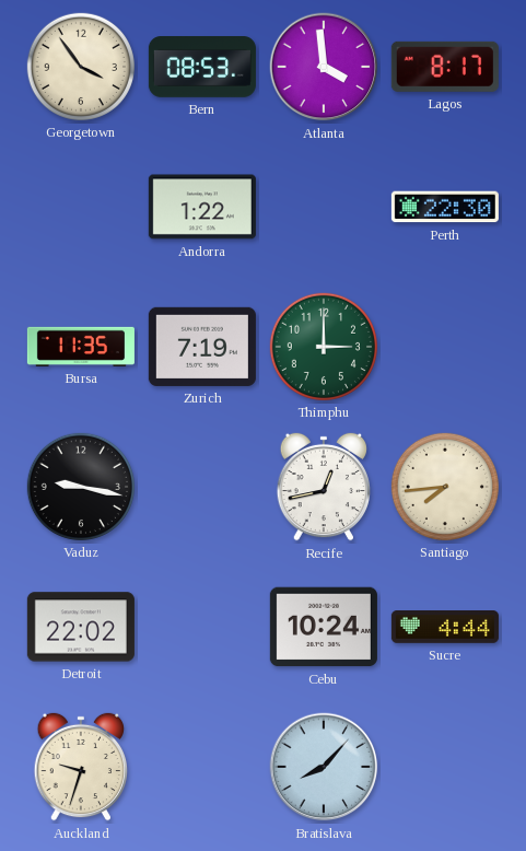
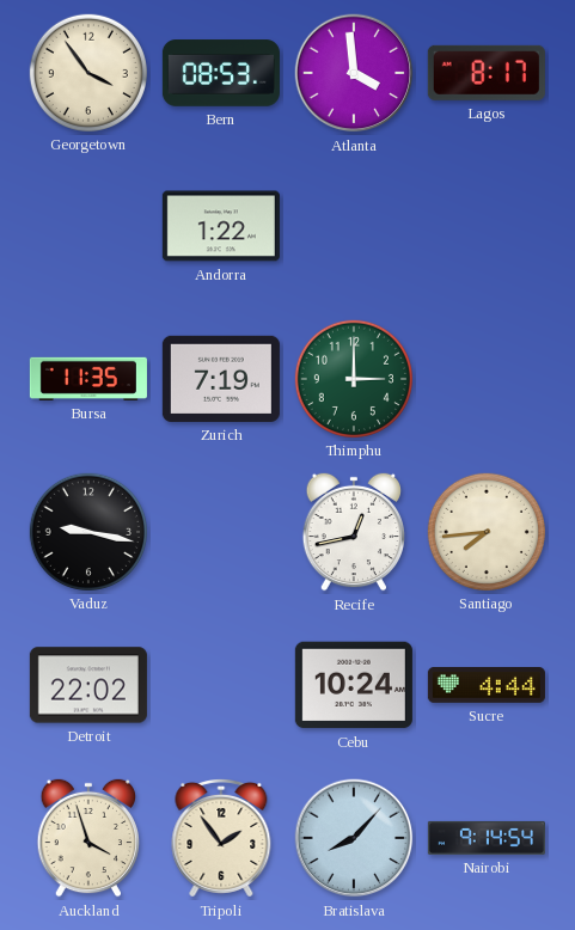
Perth: 22:30 -> none (445, 207)
Auckland: 9:33 -> 3:57 (88, 838)
Tripoli: none -> 1:54 (221, 838)
Nairobi: none -> 9:14 (487, 838)
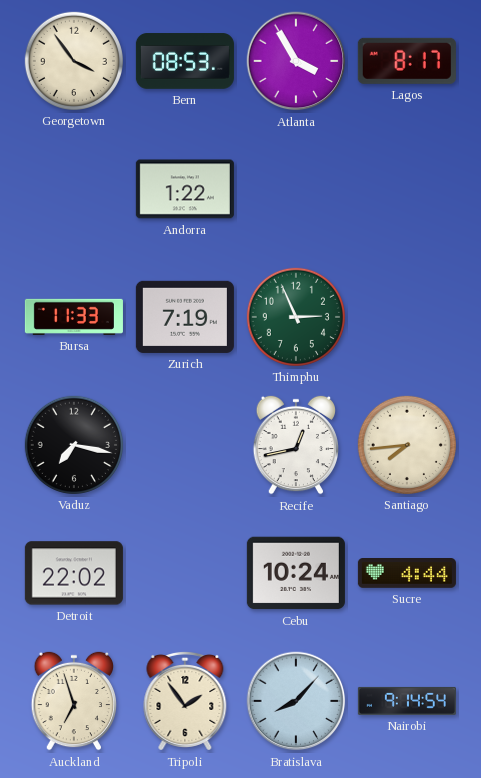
Atlanta: 3:59 -> 3:55 (296, 61)
Bursa: 11:35 -> 11:33 (74, 317)
Thimphu: 3:00 -> 2:56 (296, 317)
Vaduz: 9:17 -> 7:17 (74, 445)
Auckland: 3:57 -> 6:57 (74, 701)
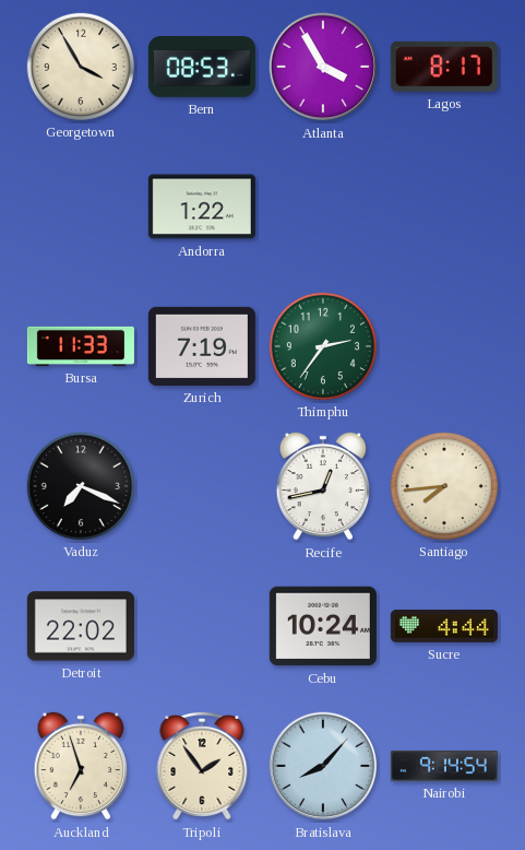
Georgetown: 3:54 -> 3:55 (81, 67)
Thimphu: 2:56 -> 2:36 (323, 346)
Vaduz: 7:17 -> 7:19 (81, 486)
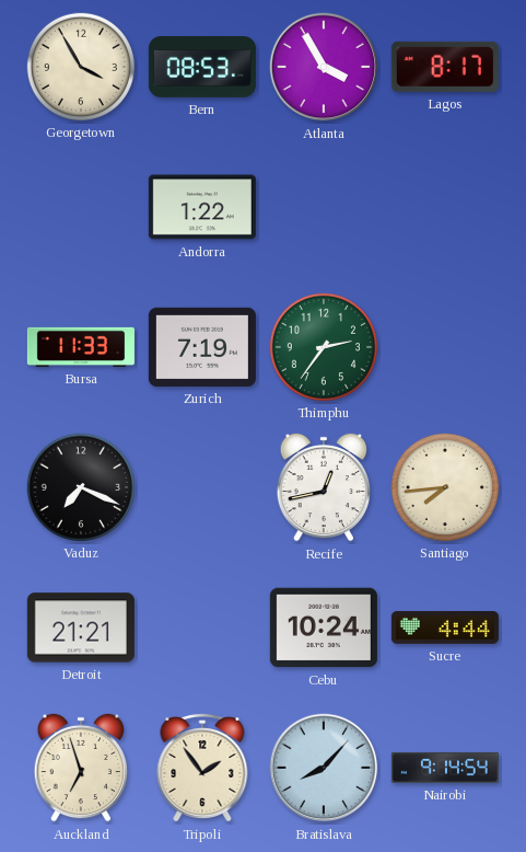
Detroit: 22:02 -> 21:21 (81, 628)
